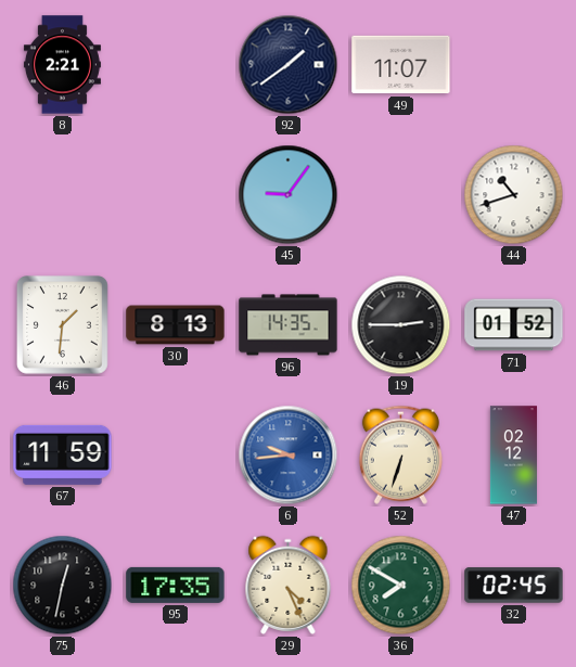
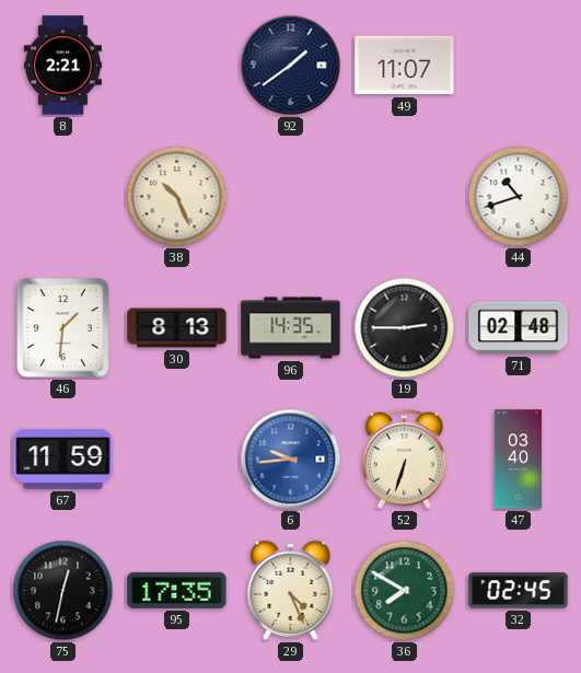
38: none -> 10:26 (177, 197)
45: 9:06 -> none (289, 195)
71: 01:52 -> 02:48 (519, 328)
47: 02:12 -> 03:40 (518, 460)
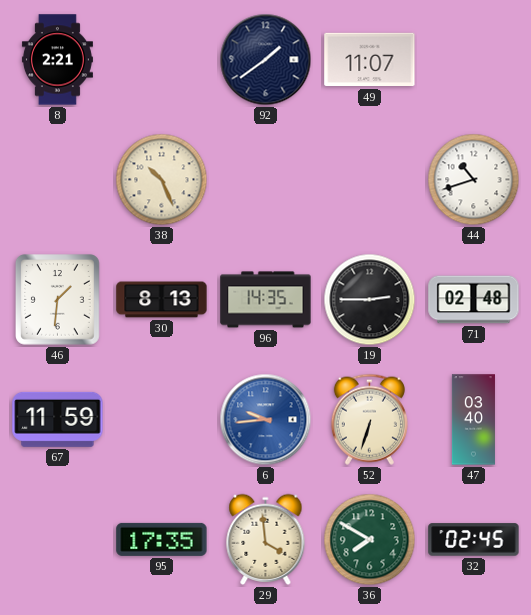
75: 12:32 -> none (63, 591)
29: 4:26 -> 3:59 (266, 539)
